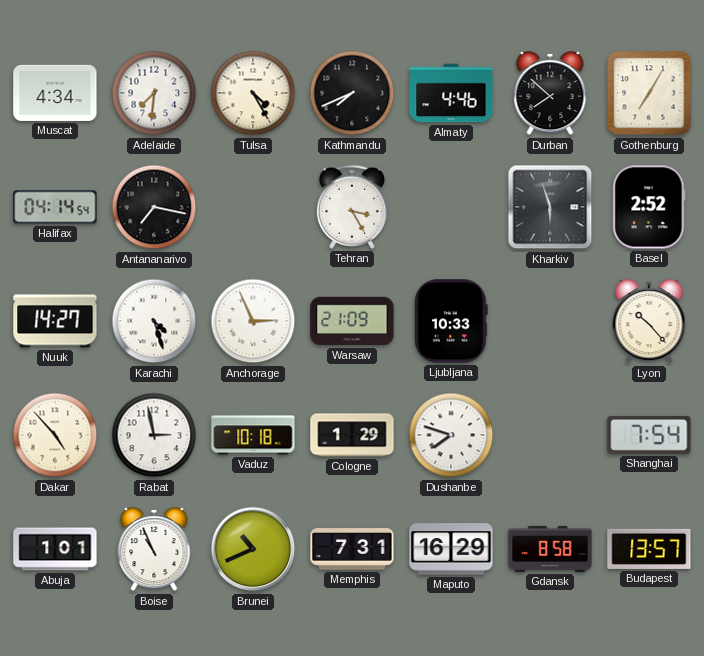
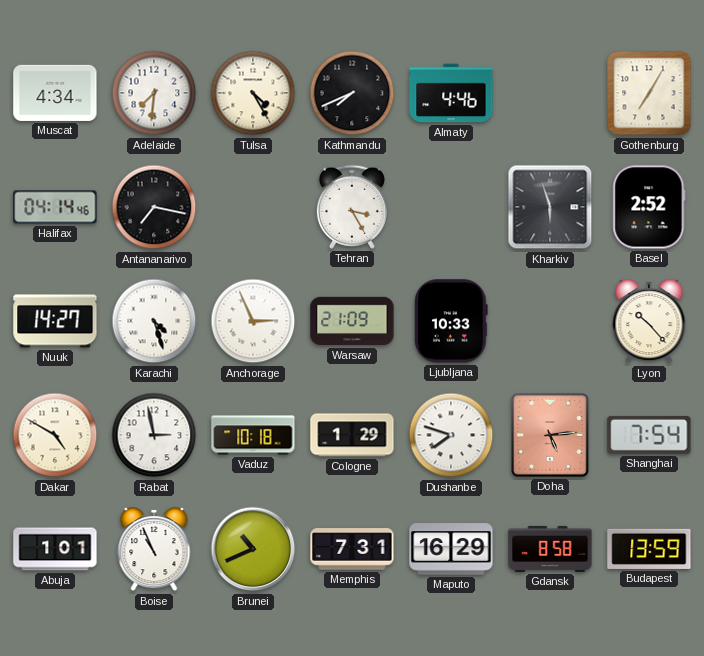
Durban: 7:52 -> none (550, 94)
Halifax: 04:14:54 -> 04:14:46 (55, 207)
Dakar: 4:53 -> 4:50 (55, 435)
Doha: none -> 5:14 (550, 435)
Budapest: 13:57 -> 13:59 (649, 549)
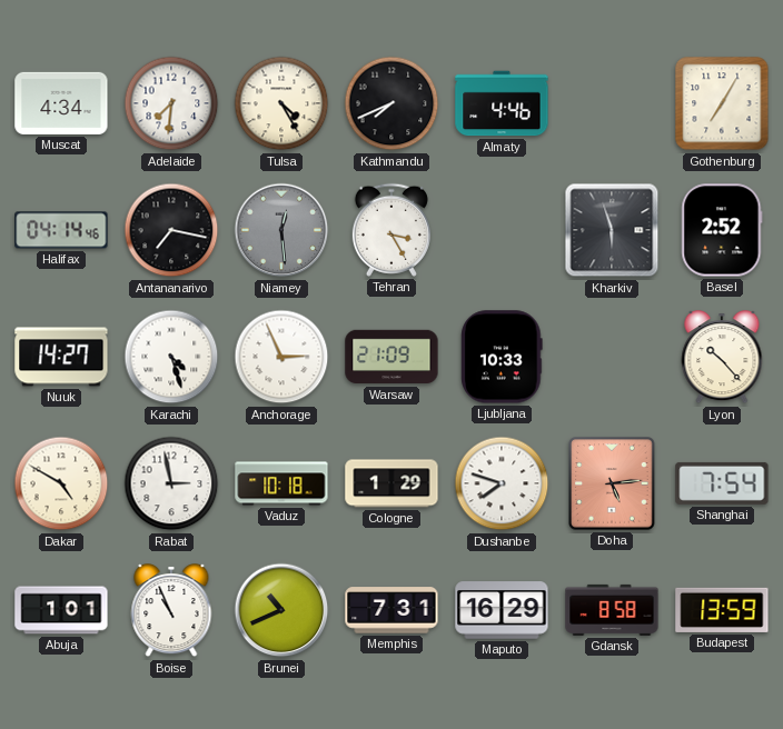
Niamey: none -> 12:29 (281, 230)
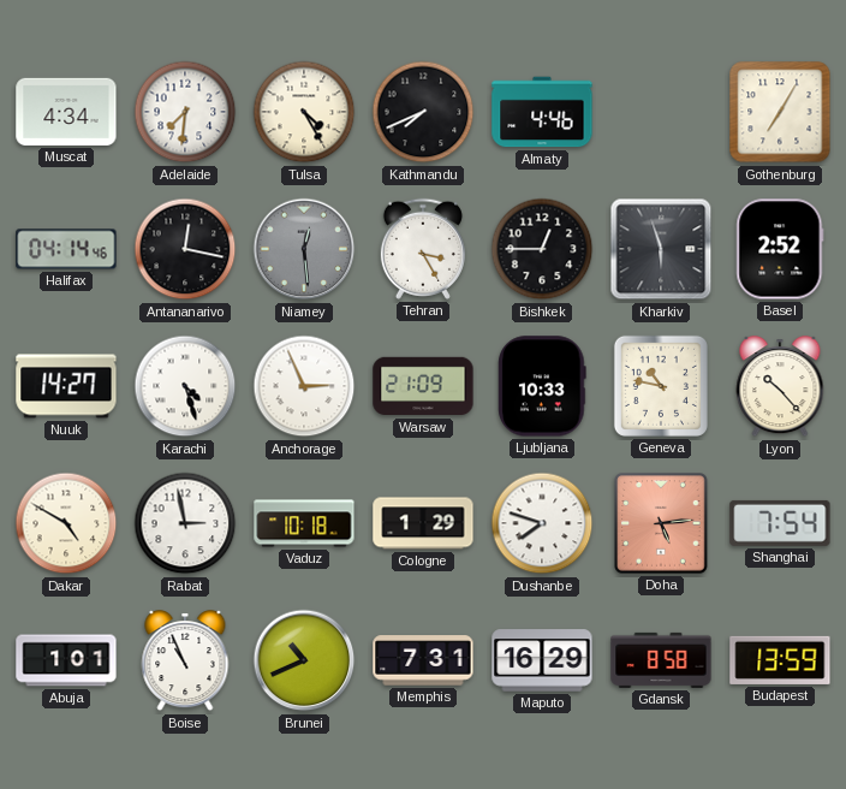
Antananarivo: 7:17 -> 12:17 (185, 249)
Bishkek: none -> 12:45 (542, 249)
Geneva: none -> 10:47 (661, 386)
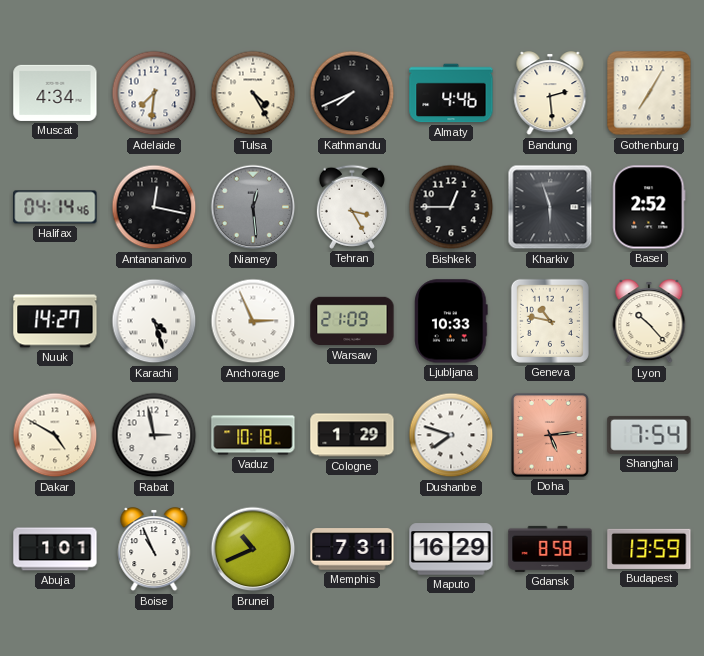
Bandung: none -> 2:29 (550, 94)
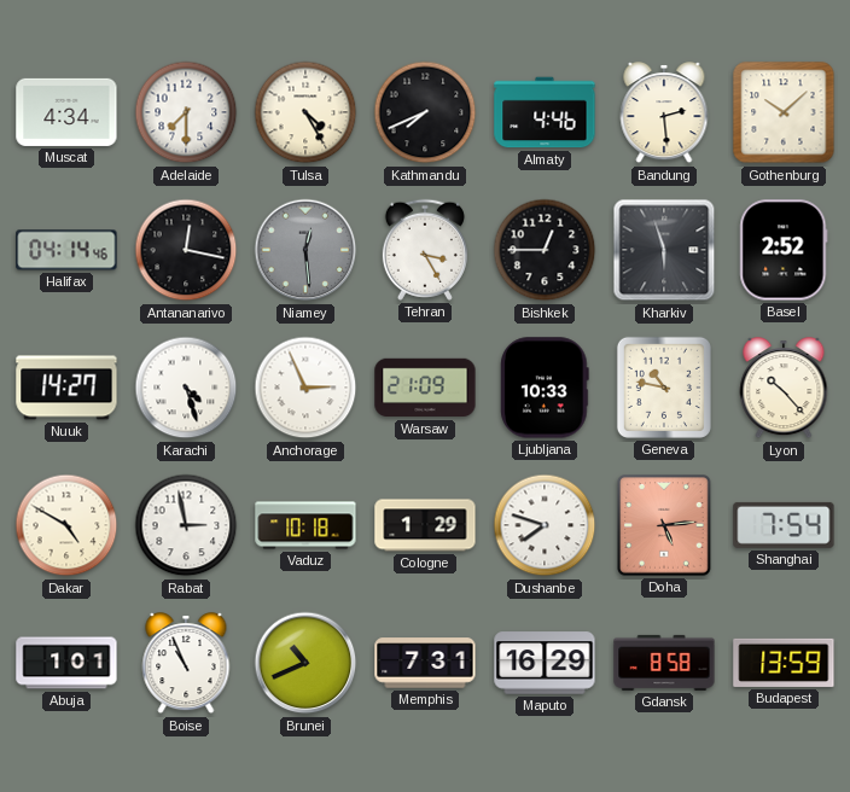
Adelaide: 7:31 -> 7:30 (186, 112)
Gothenburg: 7:05 -> 10:08 (784, 112)
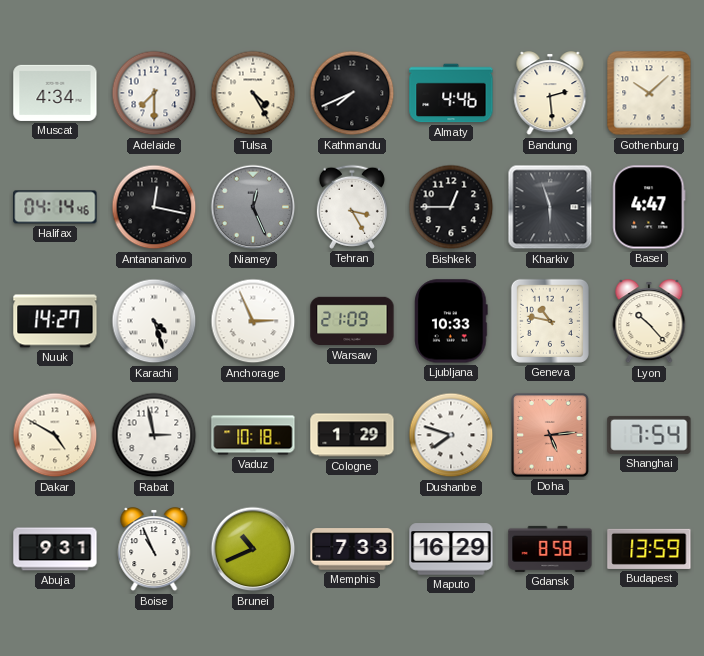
Niamey: 12:29 -> 12:26 (253, 207)
Basel: 2:52 -> 4:47 (649, 207)
Abuja: 1:01 -> 9:31 (55, 549)
Memphis: 7:31 -> 7:33 (352, 549)
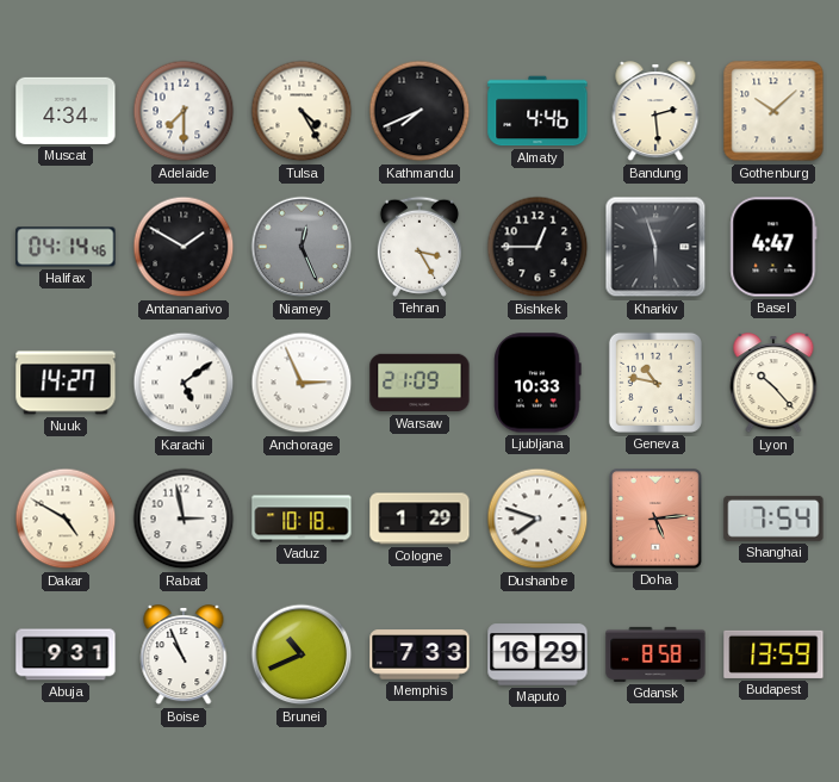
Antananarivo: 12:17 -> 1:50 (184, 247)
Karachi: 4:27 -> 5:09 (184, 383)
